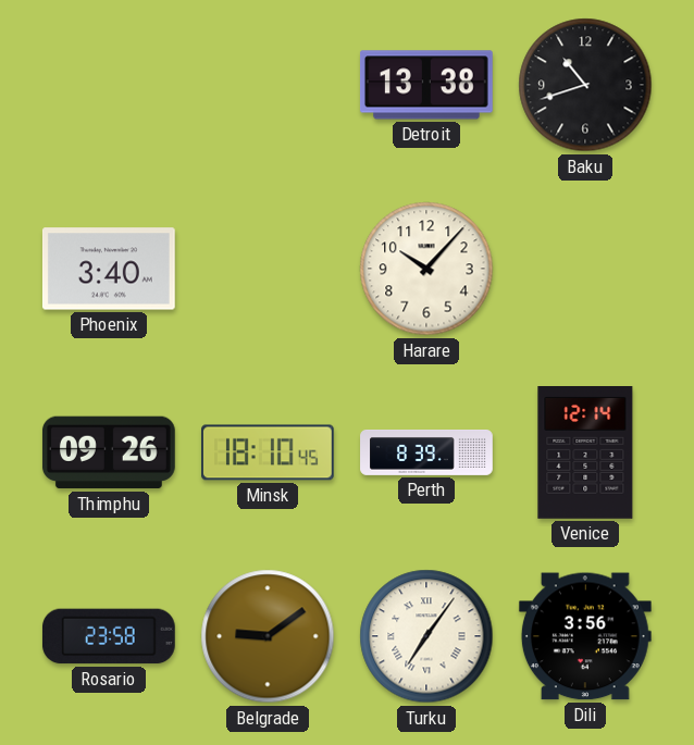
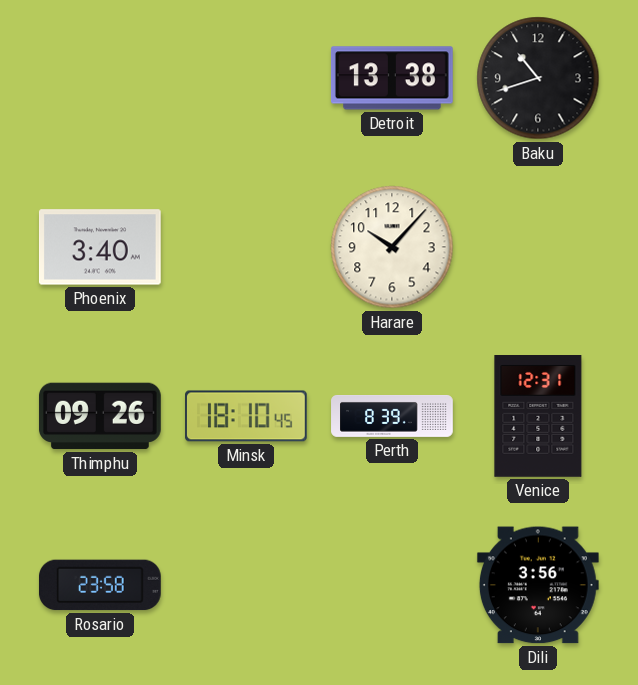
Venice: 12:14 -> 12:31 (538, 417)
Belgrade: 9:09 -> none (268, 636)
Turku: 7:06 -> none (426, 636)
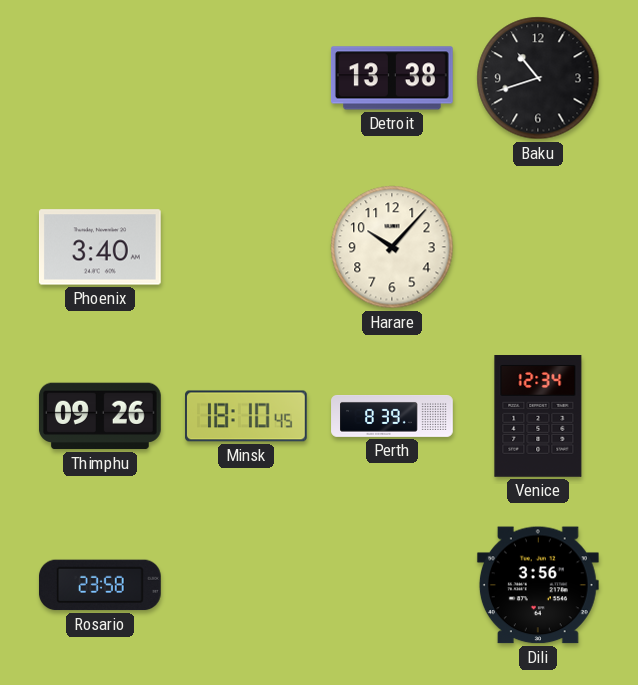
Venice: 12:31 -> 12:34 (538, 417)
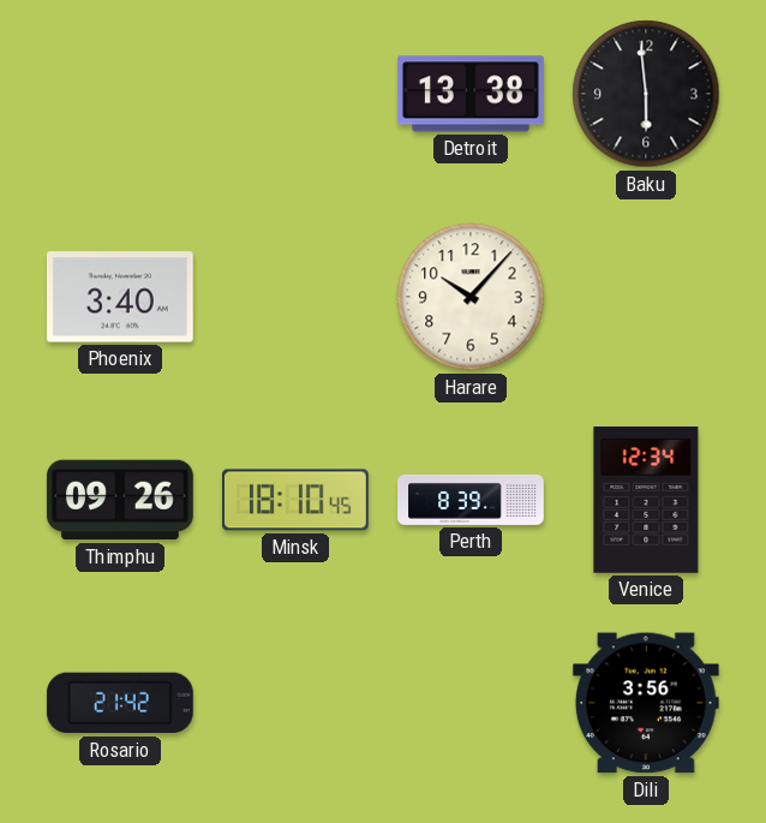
Baku: 10:42 -> 5:59 (646, 94)
Rosario: 23:58 -> 21:42 (120, 703)
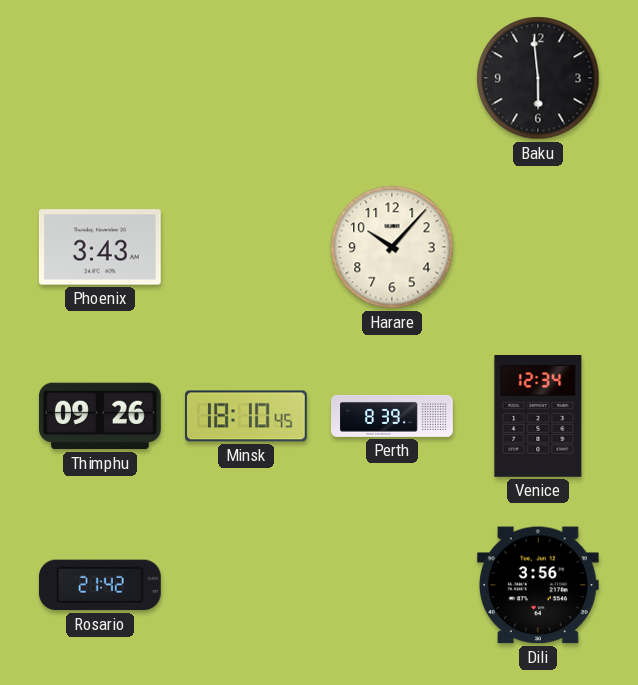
Detroit: 13:38 -> none (471, 94)
Phoenix: 3:40 -> 3:43 (100, 247)
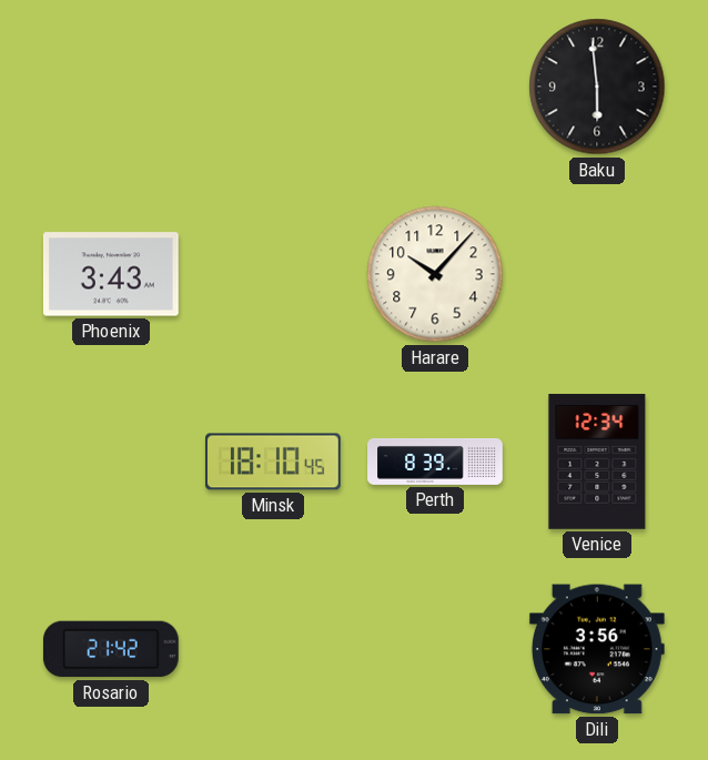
Thimphu: 09:26 -> none (100, 416)
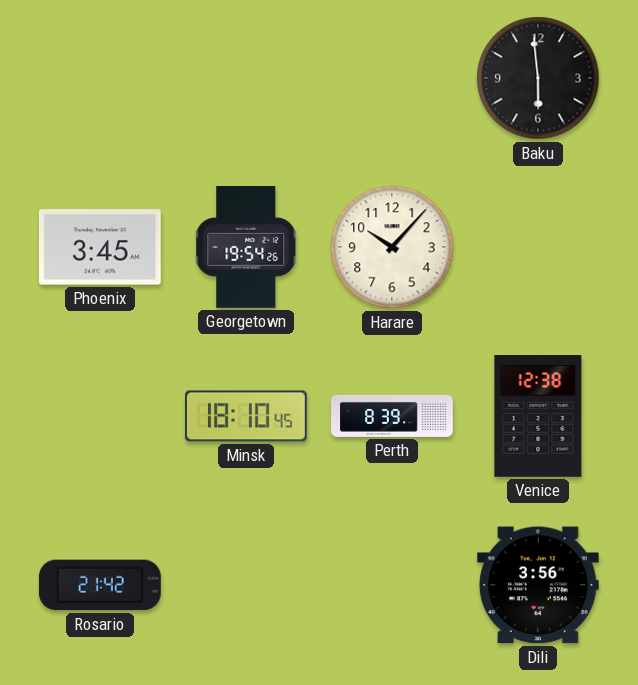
Phoenix: 3:43 -> 3:45 (100, 247)
Georgetown: none -> 19:54 (247, 248)
Venice: 12:34 -> 12:38 (538, 417)
